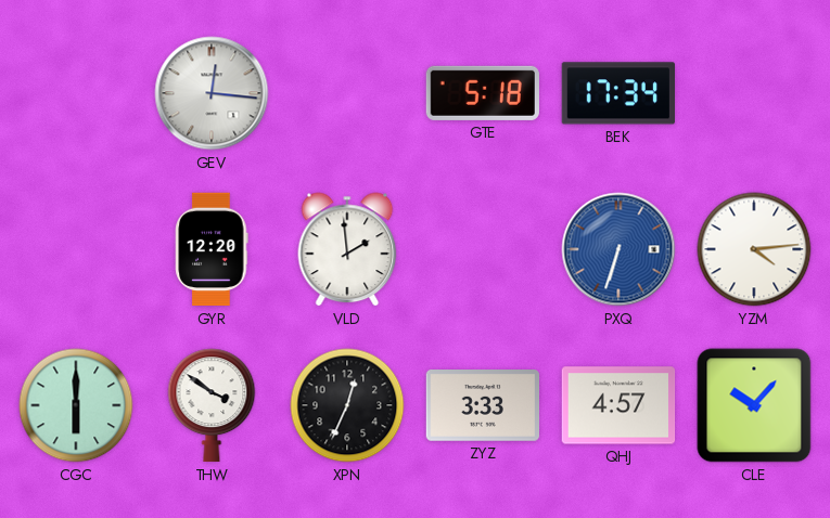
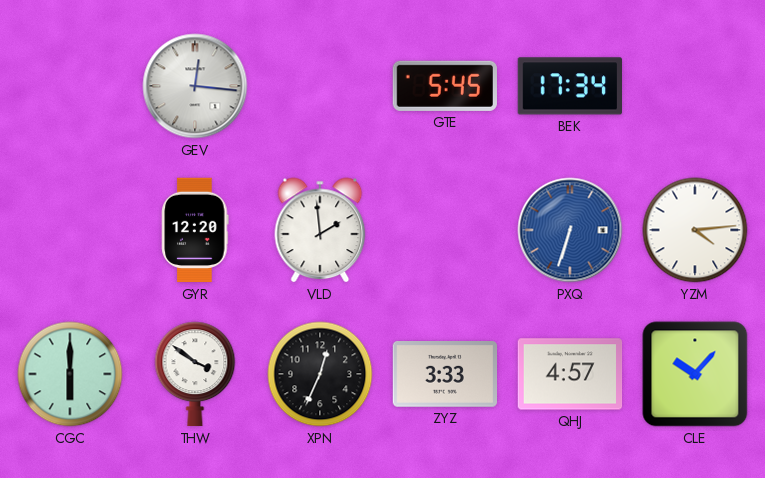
GTE: 5:18 -> 5:45 (445, 86)
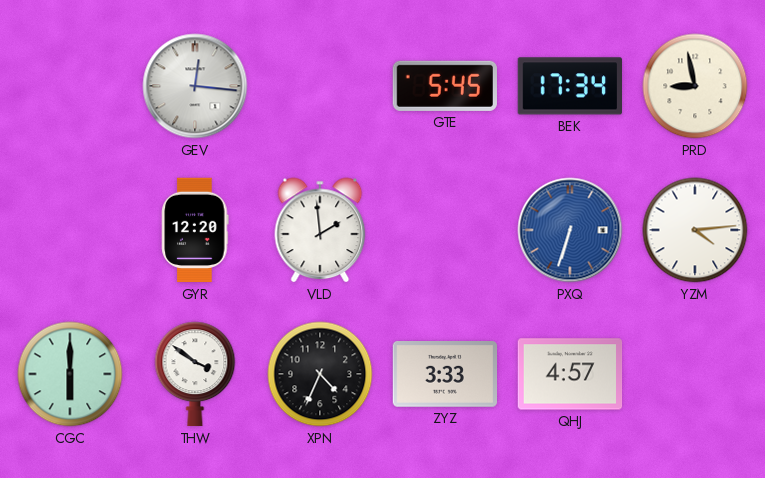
PRD: none -> 8:58 (695, 86)
XPN: 12:34 -> 4:34 (320, 374)
CLE: 10:07 -> none (695, 374)
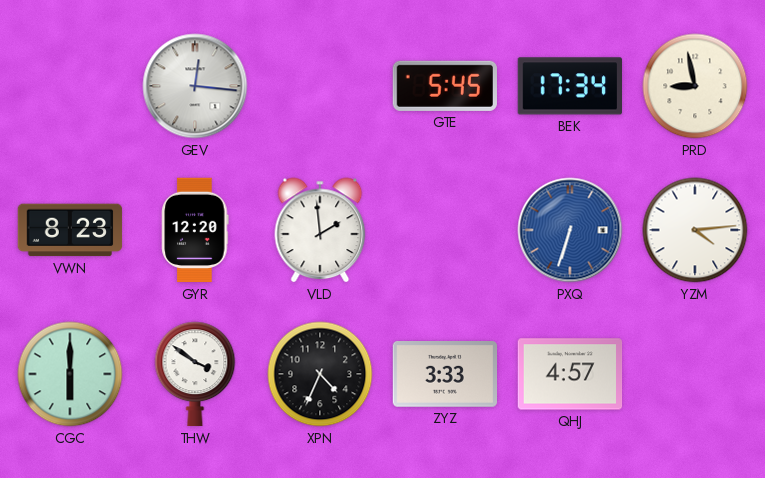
VWN: none -> 8:23 (70, 230)
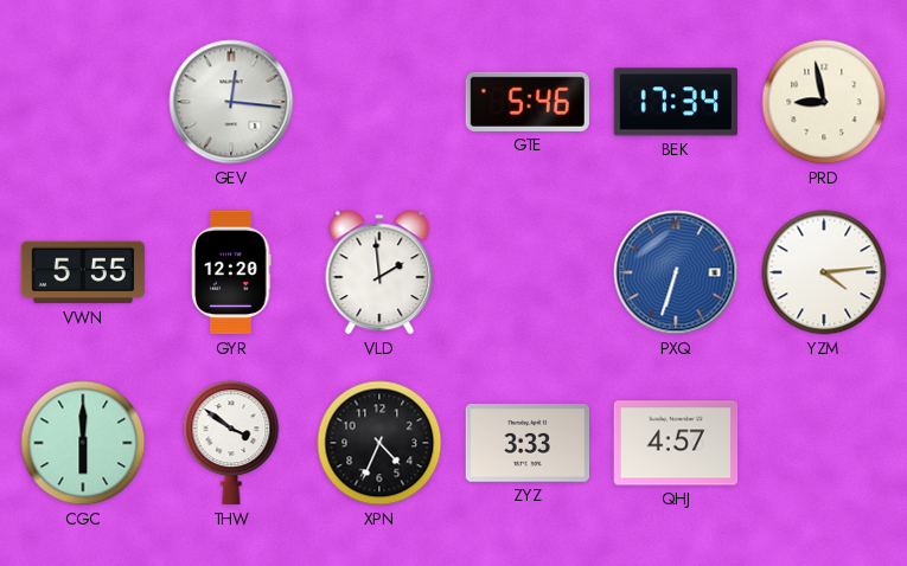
GTE: 5:45 -> 5:46 (528, 102)
VWN: 8:23 -> 5:55 (83, 272)
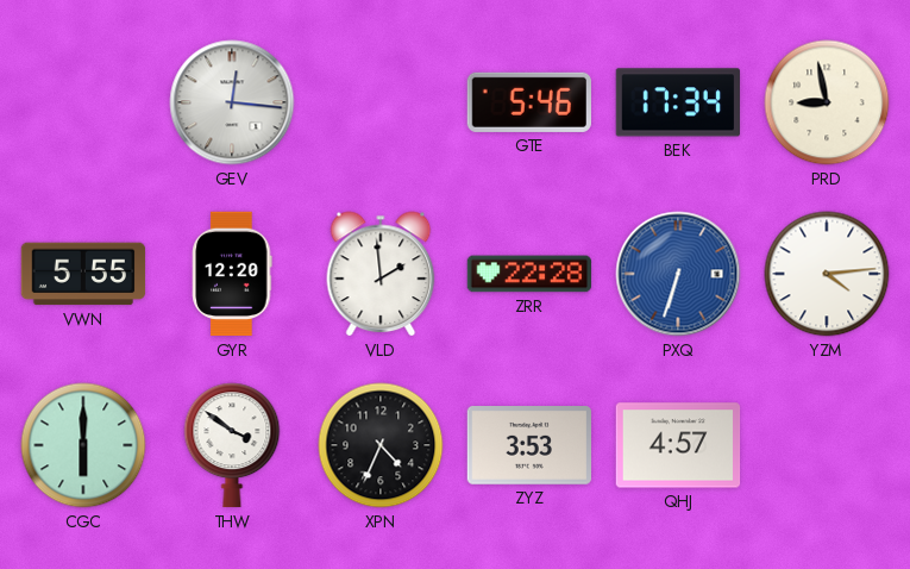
ZRR: none -> 22:28 (529, 274)
ZYZ: 3:33 -> 3:53 (529, 446)
